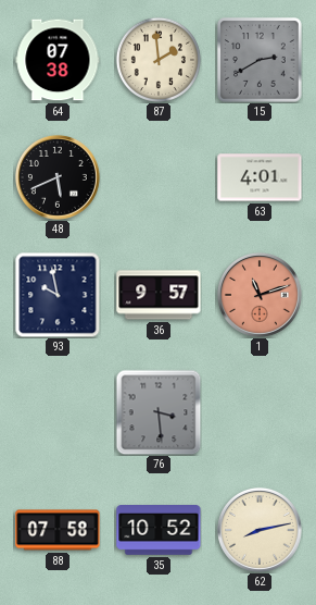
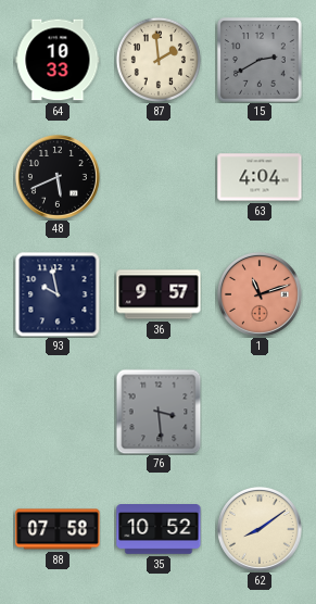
64: 07:38 -> 10:33 (58, 60)
63: 4:01 -> 4:04 (260, 177)
62: 8:13 -> 8:09 (260, 529)
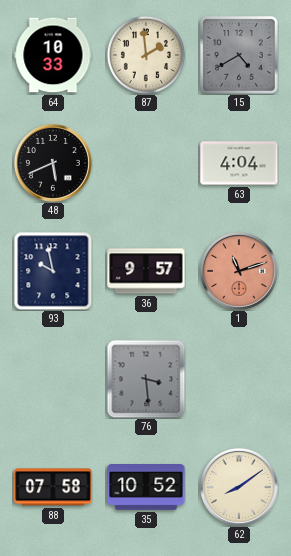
15: 2:40 -> 4:40 (239, 55)
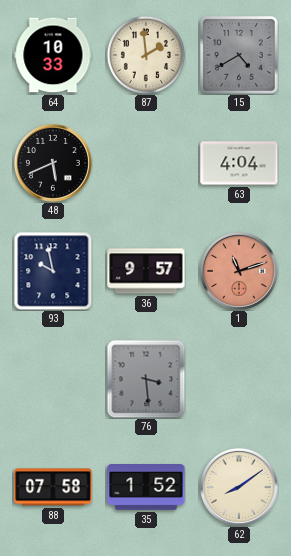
35: 10:52 -> 1:52 (146, 488)
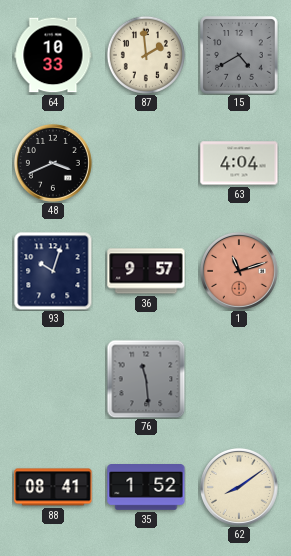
48: 5:41 -> 3:41 (53, 163)
93: 9:58 -> 10:03 (53, 271)
76: 3:29 -> 11:29 (146, 379)
88: 07:58 -> 08:41 (53, 487)
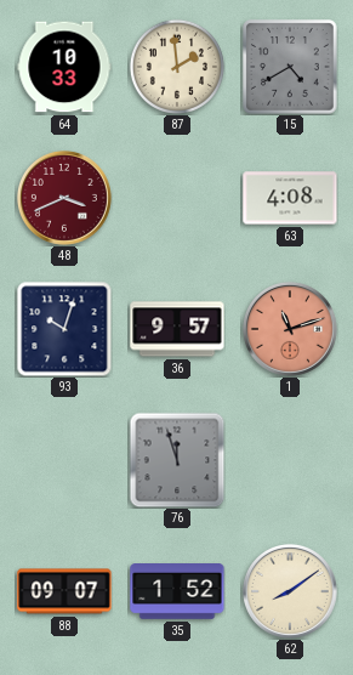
48 dial: black -> burgundy (64, 198)
63: 4:04 -> 4:08 (290, 198)
76: 11:29 -> 11:57 (177, 460)
88: 08:41 -> 09:07 (64, 591)
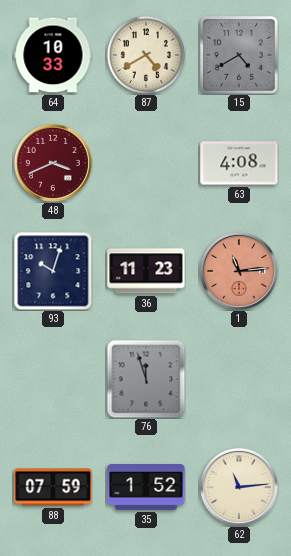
87: 1:59 -> 4:40 (146, 55)
36: 9:57 -> 11:23 (146, 271)
1: 11:12 -> 11:14 (239, 271)
88: 09:07 -> 07:59 (53, 487)
62: 8:09 -> 11:14 (239, 487)
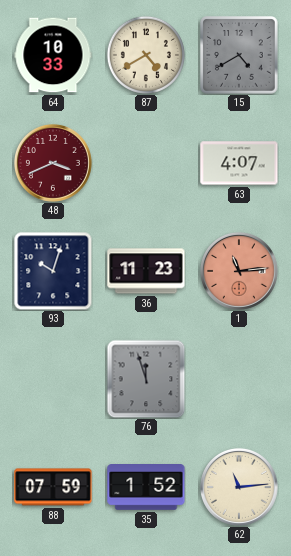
63: 4:08 -> 4:07 (239, 163)
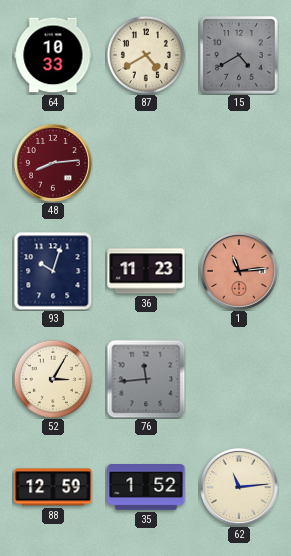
48: 3:41 -> 8:14 (53, 163)
63: 4:07 -> none (239, 163)
52: none -> 3:05 (53, 379)
76: 11:57 -> 11:44 (146, 379)
88: 07:59 -> 12:59 (53, 487)
